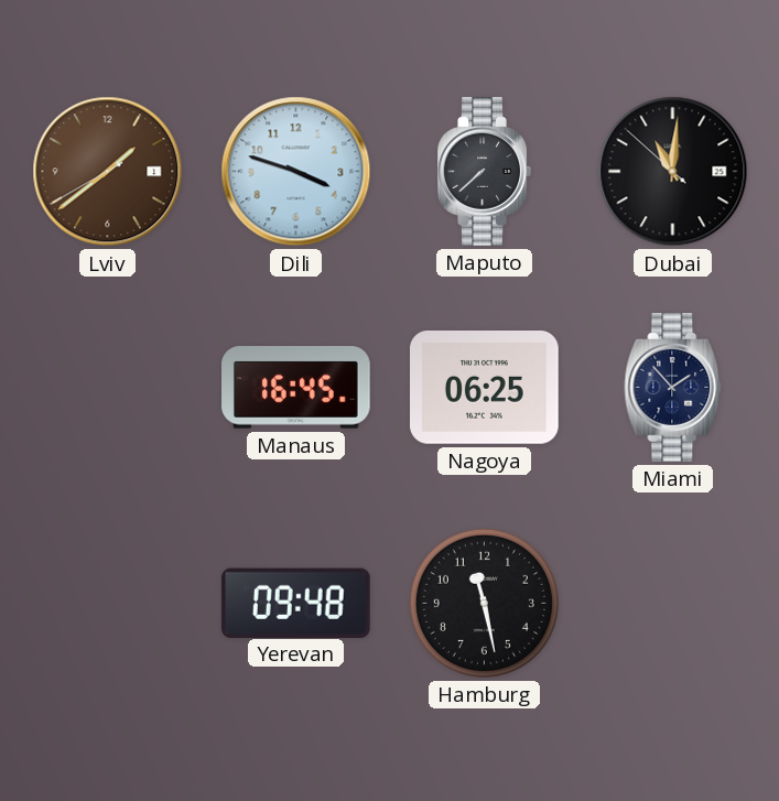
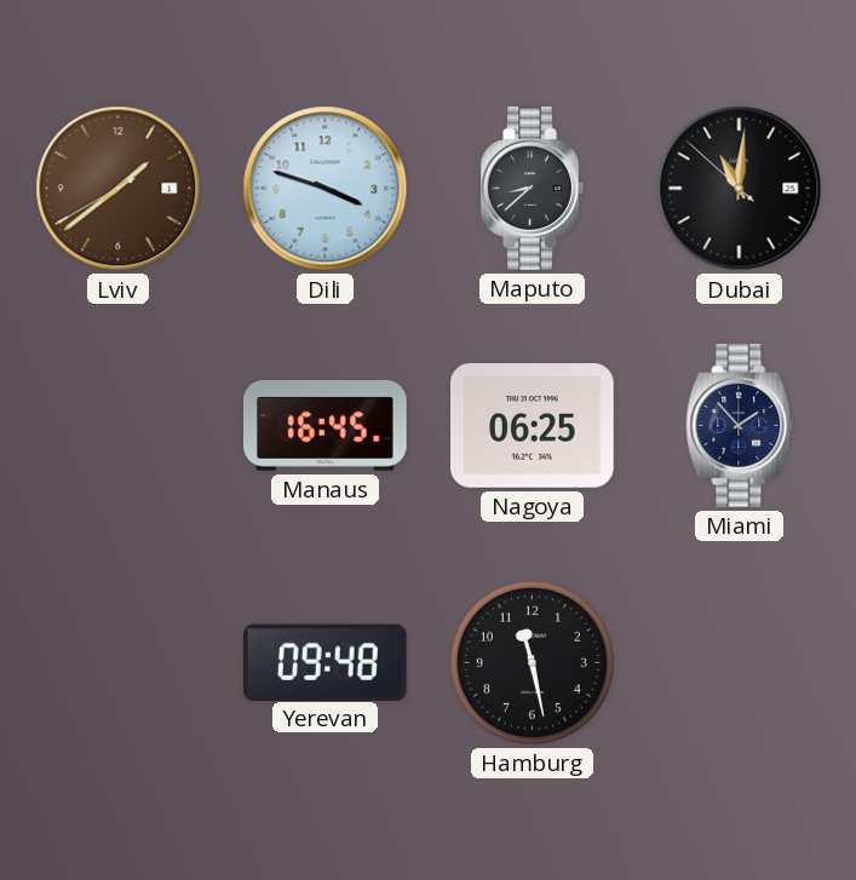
Maputo: 7:38 -> 8:38 (532, 189)
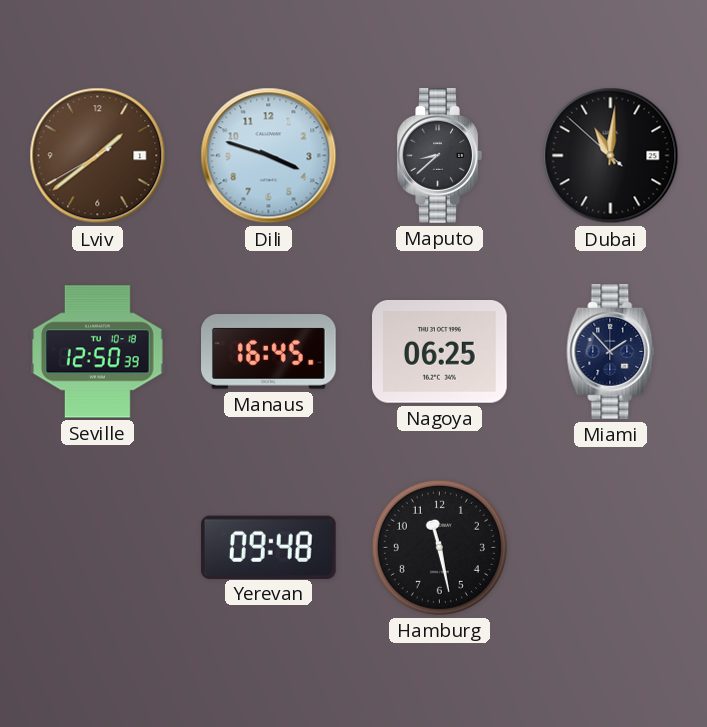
Seville: none -> 12:50 (98, 352)
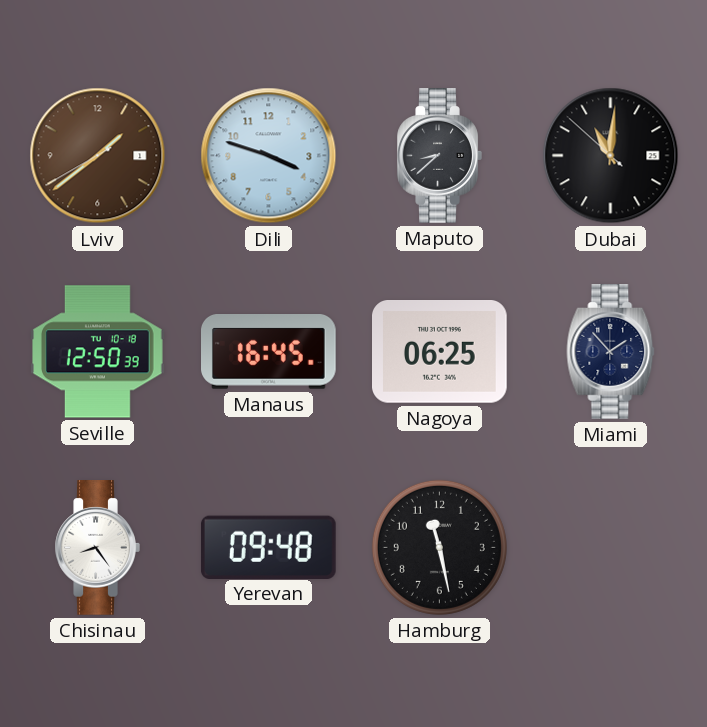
Chisinau: none -> 8:24 (97, 548)
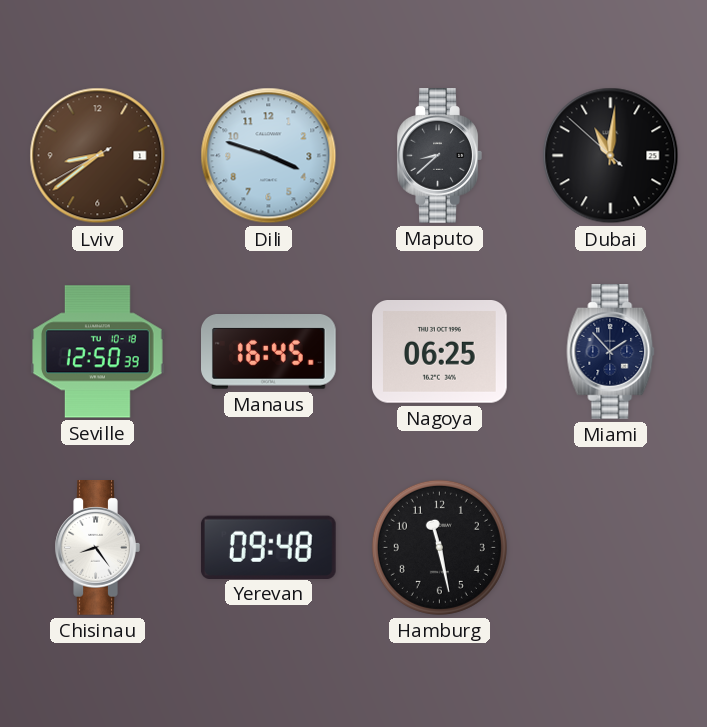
Lviv: 1:38 -> 8:38 (98, 156)
